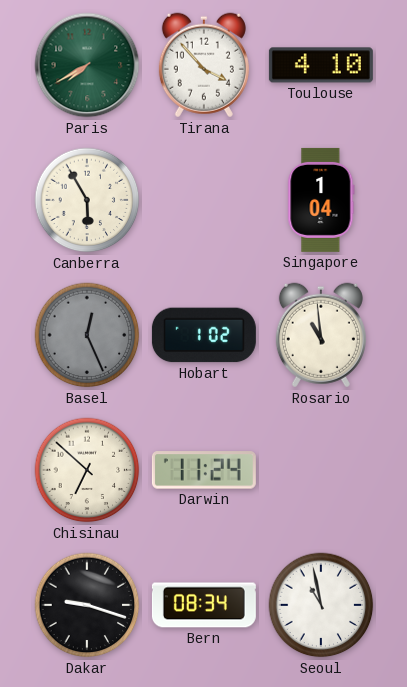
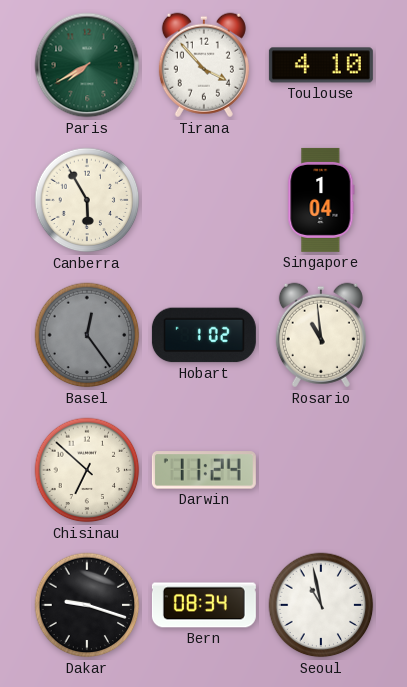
Basel: 12:26 -> 12:24 (87, 335)
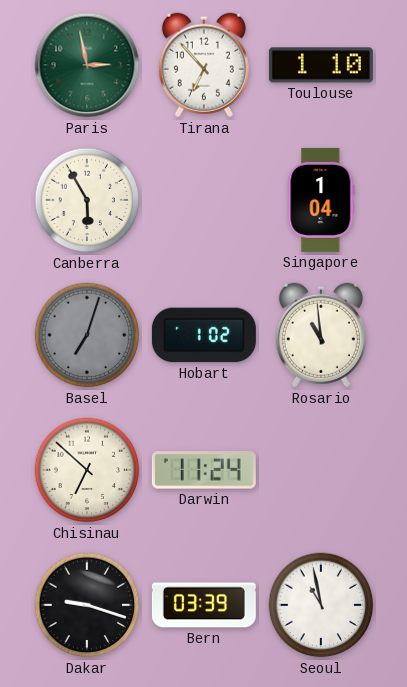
Paris: 7:40 -> 2:58 (87, 65)
Tirana: 3:53 -> 6:53 (204, 65)
Toulouse: 4:10 -> 1:10 (321, 65)
Basel: 12:24 -> 7:03 (87, 335)
Bern: 08:34 -> 03:39 (204, 605)
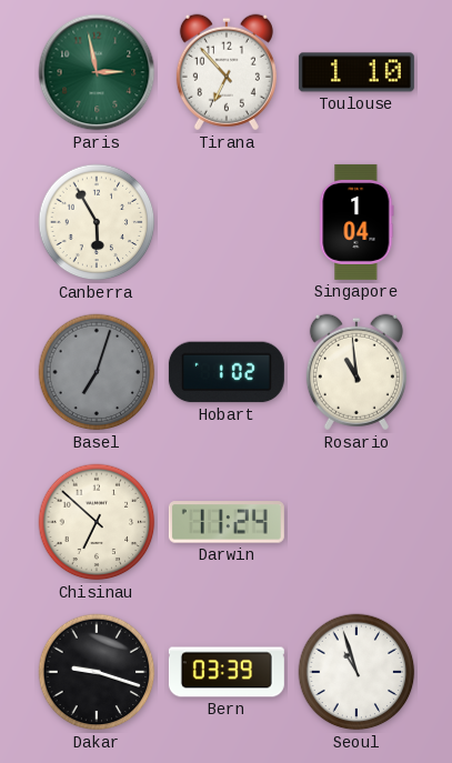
Seoul: 10:58 -> 10:57 (356, 672)
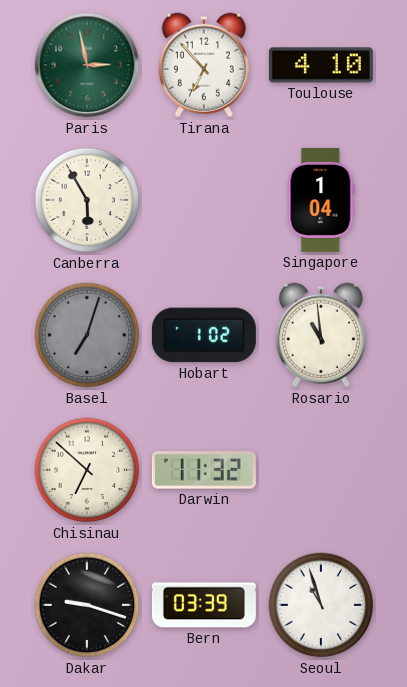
Toulouse: 1:10 -> 4:10 (321, 65)
Darwin: 11:24 -> 11:32 (204, 470)
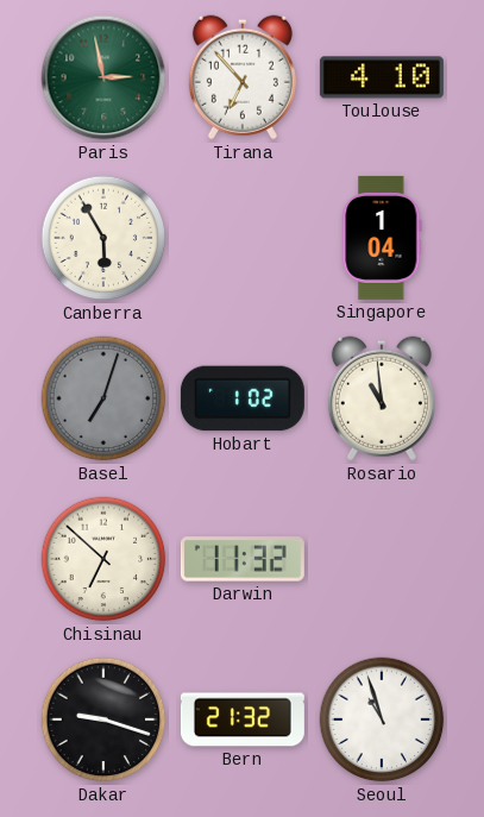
Bern: 03:39 -> 21:32 (243, 719)
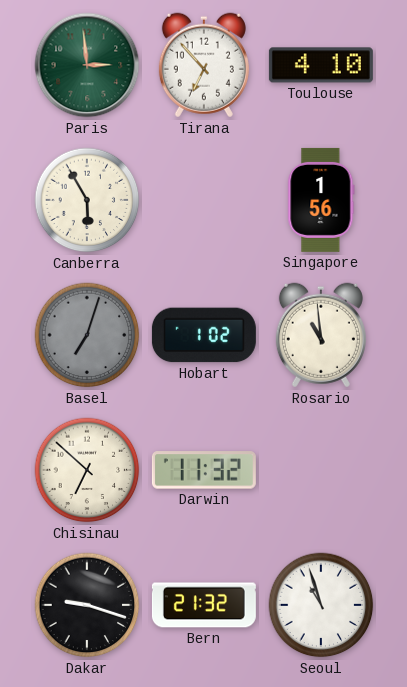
Paris: 2:58 -> 2:59 (87, 65)
Singapore: 1:04 -> 1:56 (321, 200)
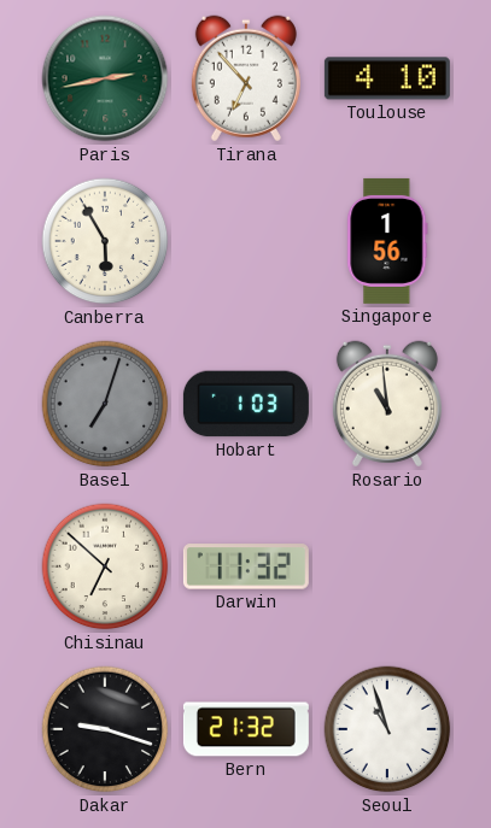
Paris: 2:59 -> 2:43 (105, 78)
Hobart: 1:02 -> 1:03 (246, 404)
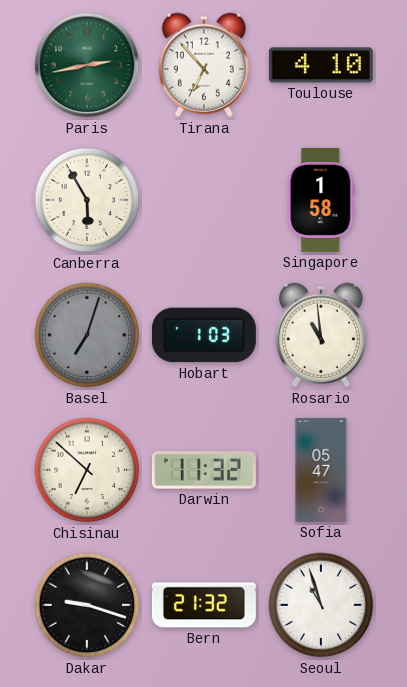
Singapore: 1:56 -> 1:58 (321, 200)
Sofia: none -> 05:47 (321, 470)
